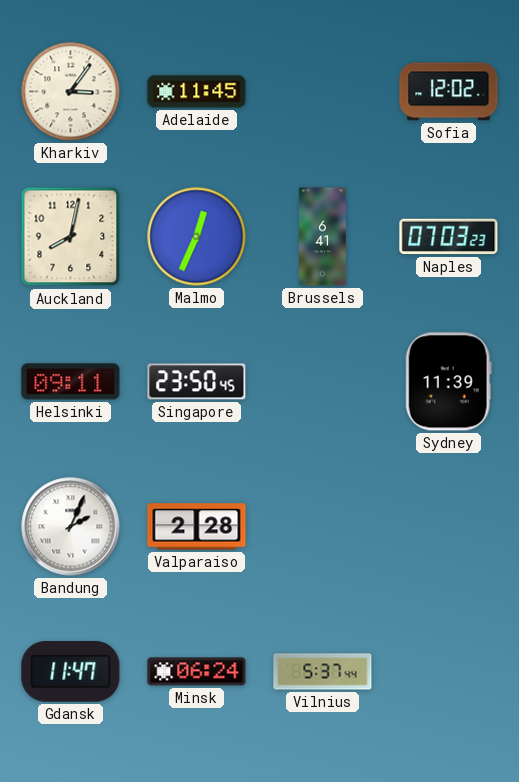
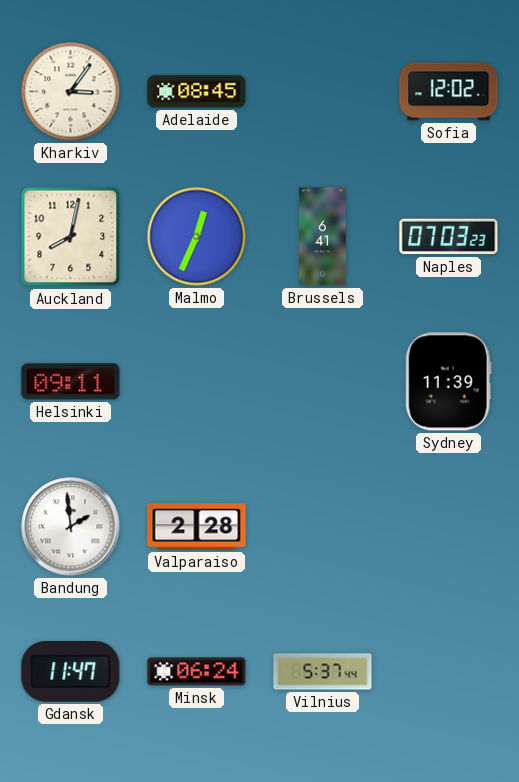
Adelaide: 11:45 -> 08:45 (197, 92)
Singapore: 23:50 -> none (197, 382)
Bandung: 2:04 -> 1:59 (71, 527)
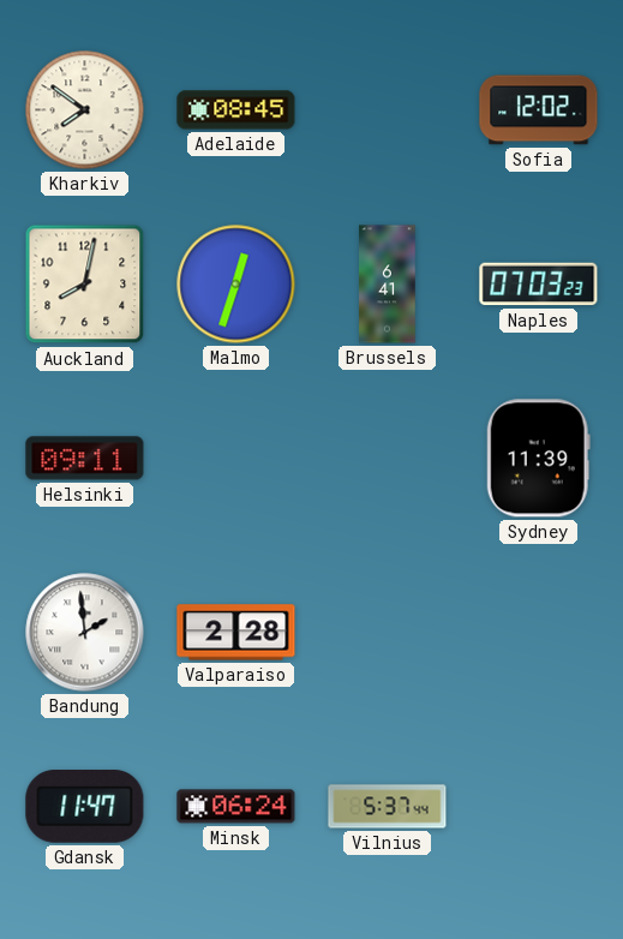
Kharkiv: 3:06 -> 7:51 (85, 110)
Malmo: 12:34 -> 12:33 (236, 285)
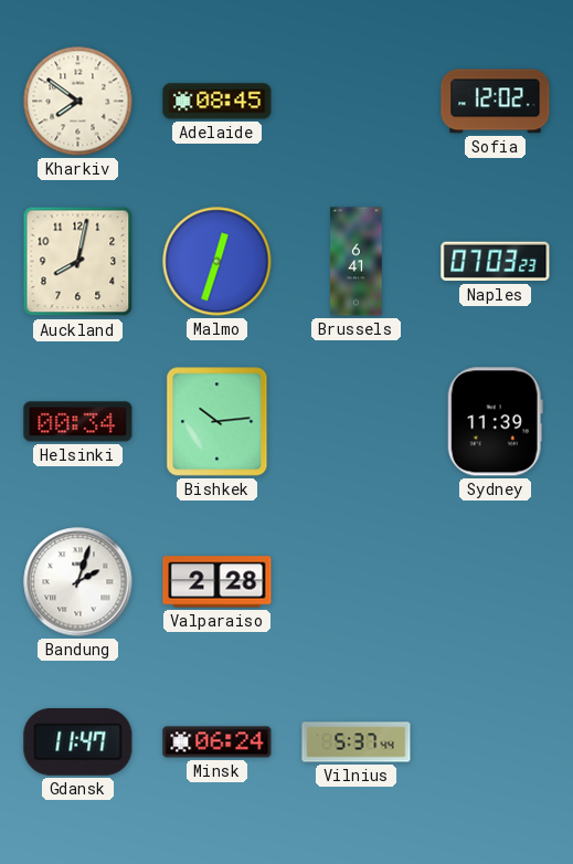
Helsinki: 09:11 -> 00:34 (78, 422)
Bishkek: none -> 10:14 (217, 422)
Bandung: 1:59 -> 2:03 (78, 582)
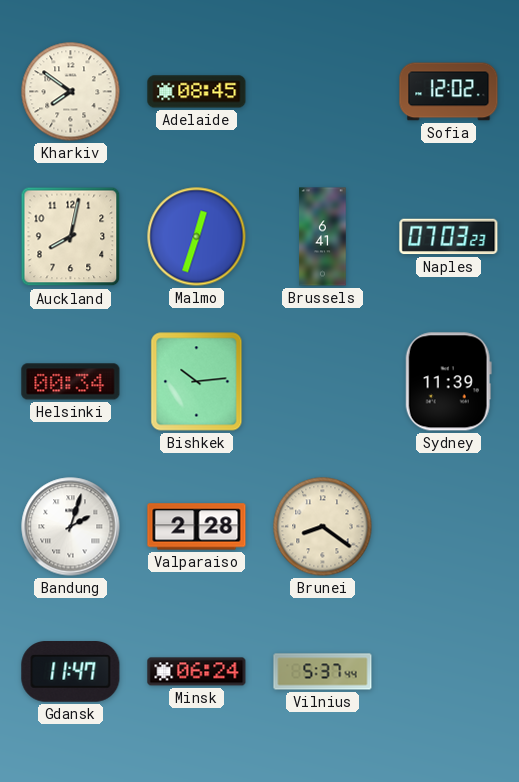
Brunei: none -> 8:21 (323, 527)
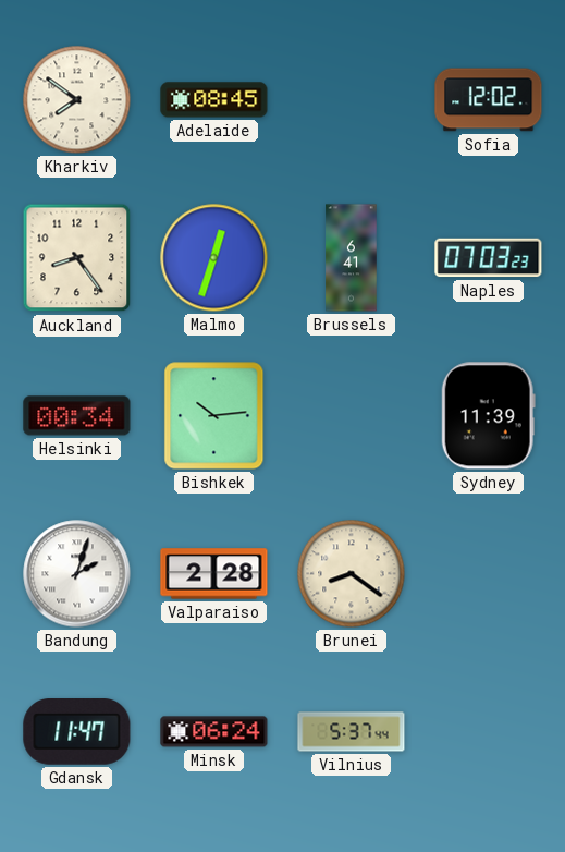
Auckland: 8:02 -> 8:24 (77, 258)
